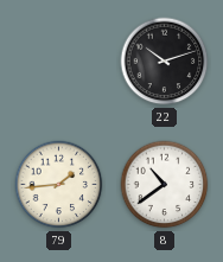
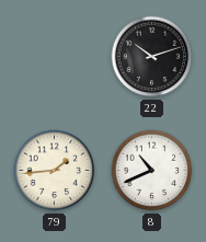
8: 10:39 -> 10:41 (152, 171)
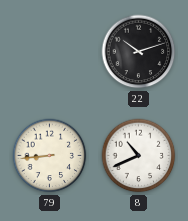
79: 1:44 -> 8:44 (50, 156)
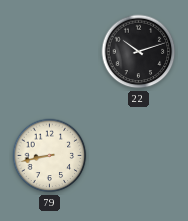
79: 8:44 -> 8:43 (50, 156)
8: 10:41 -> none (139, 156)
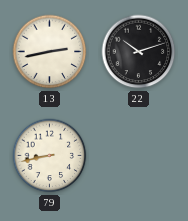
13: none -> 2:43 (50, 52)
